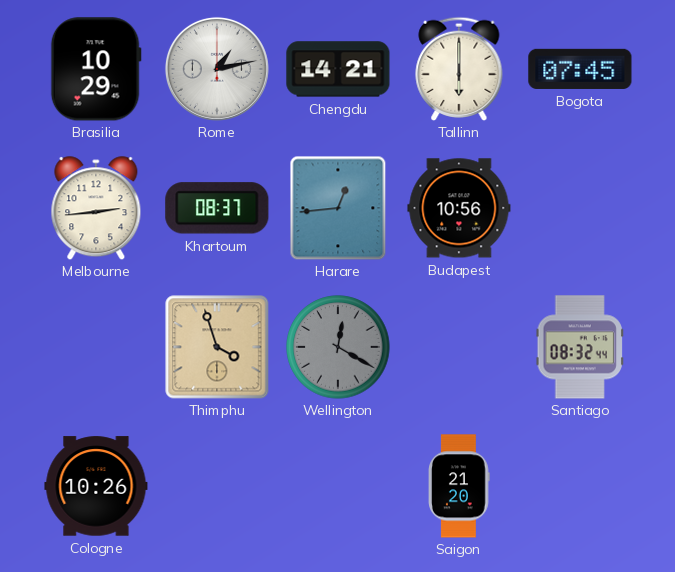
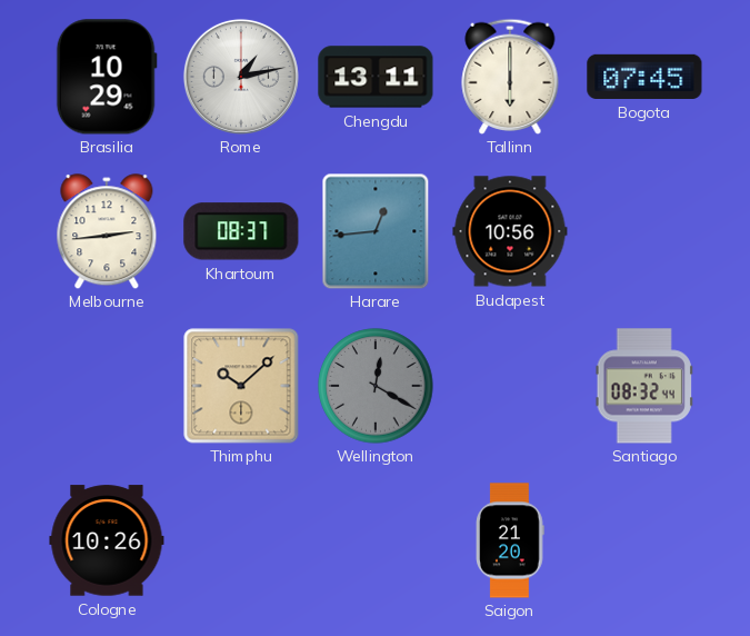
Chengdu: 14:21 -> 13:11 (376, 77)
Thimphu: 3:57 -> 10:08 (241, 386)
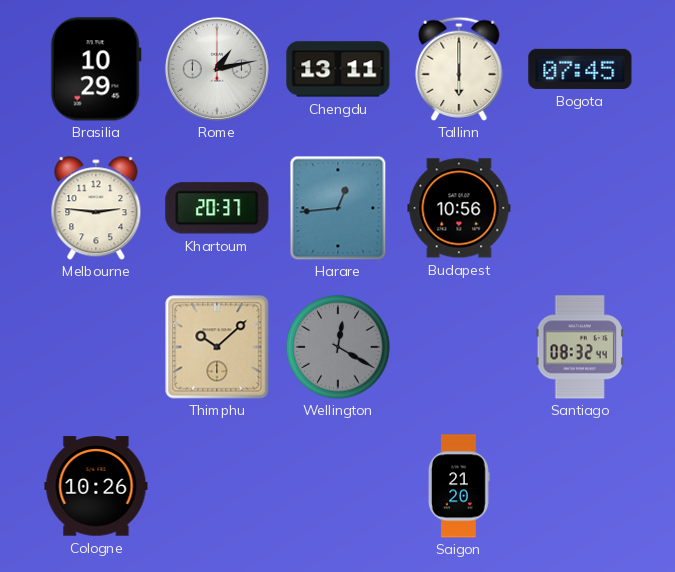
Melbourne: 2:44 -> 2:46 (96, 208)
Khartoum: 08:37 -> 20:37 (217, 208)
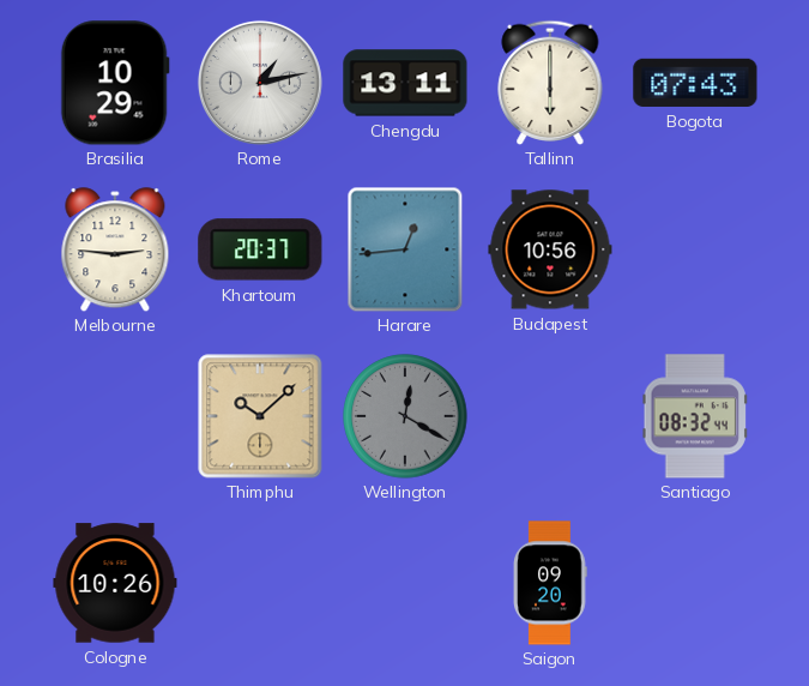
Bogota: 07:45 -> 07:43 (695, 83)
Saigon: 21:20 -> 09:20 (550, 583)
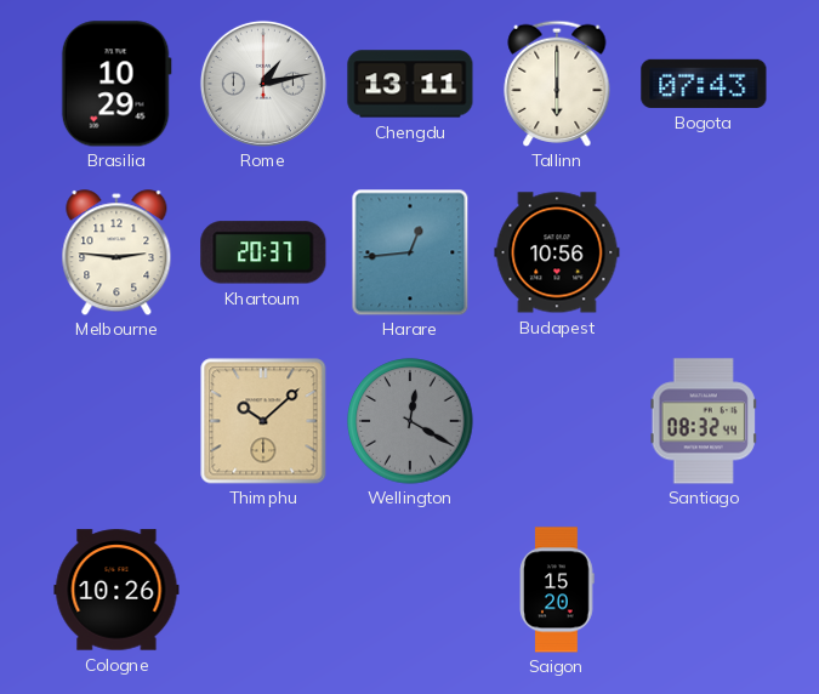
Saigon: 09:20 -> 15:20 (557, 590)
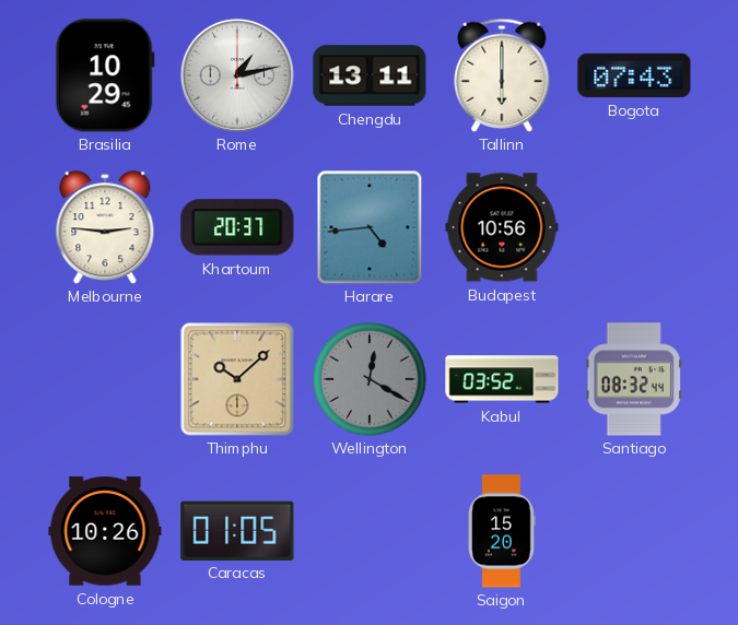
Harare: 12:44 -> 4:44 (370, 227)
Kabul: none -> 03:52 (502, 379)
Caracas: none -> 01:05 (237, 530)
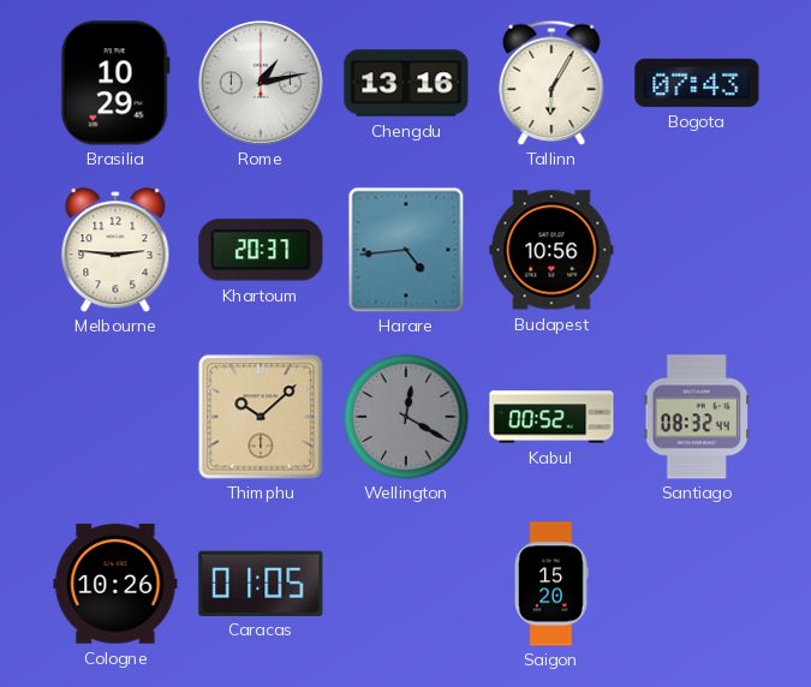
Chengdu: 13:11 -> 13:16 (406, 83)
Tallinn: 6:00 -> 6:05 (551, 83)
Kabul: 03:52 -> 00:52 (551, 417)
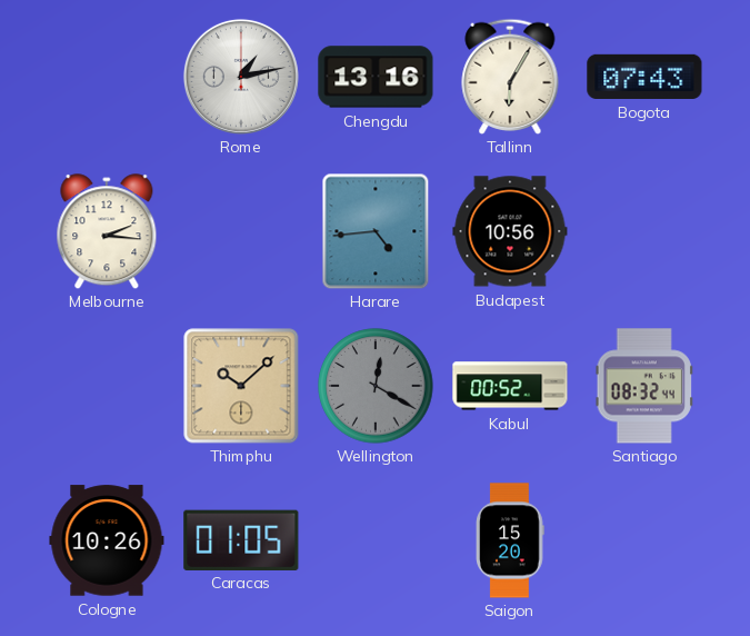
Brasilia: 10:29 -> none (115, 83)
Melbourne: 2:46 -> 2:16 (107, 231)
Khartoum: 20:37 -> none (261, 250)
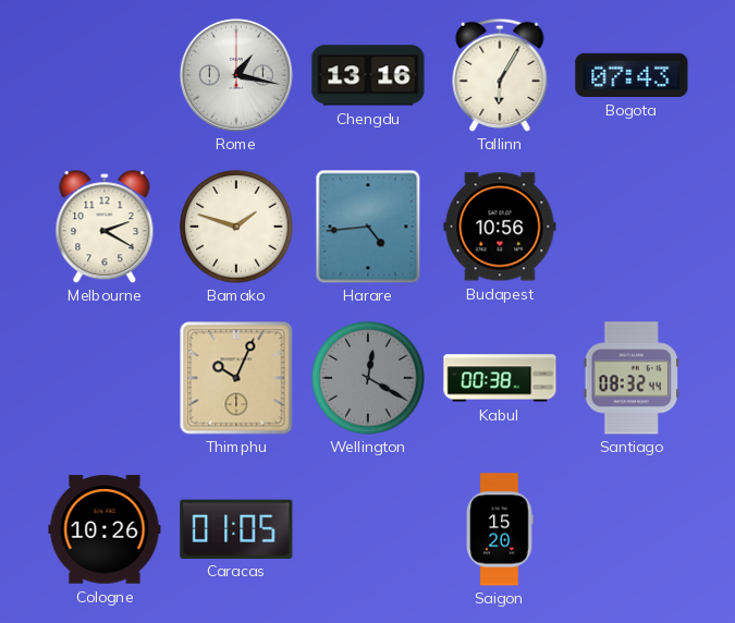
Rome: 1:13 -> 1:17 (236, 75)
Melbourne: 2:16 -> 2:20 (105, 227)
Bamako: none -> 1:48 (236, 227)
Thimphu: 10:08 -> 10:04 (236, 378)
Kabul: 00:52 -> 00:38 (500, 378)
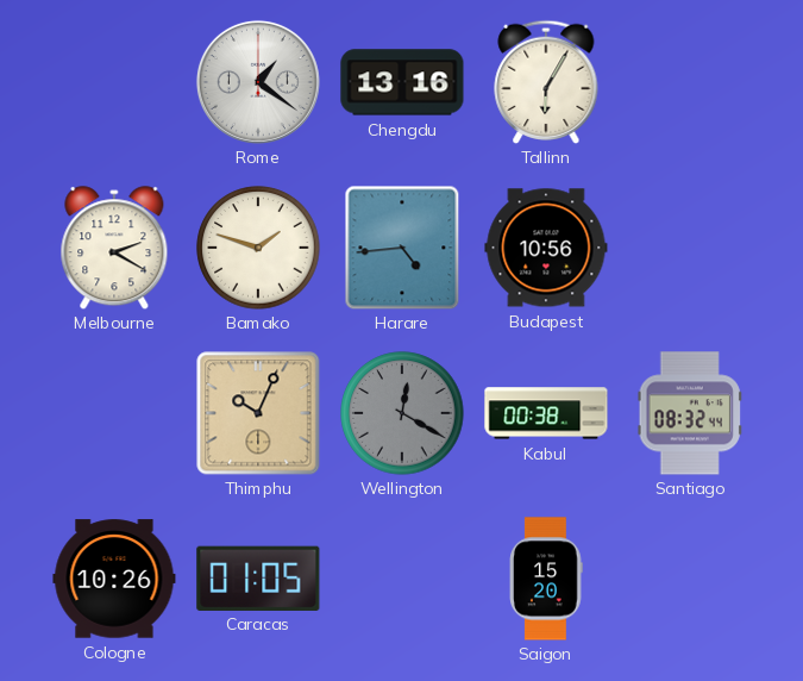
Rome: 1:17 -> 1:21 (258, 82)
Bogota: 07:43 -> none (632, 75)
